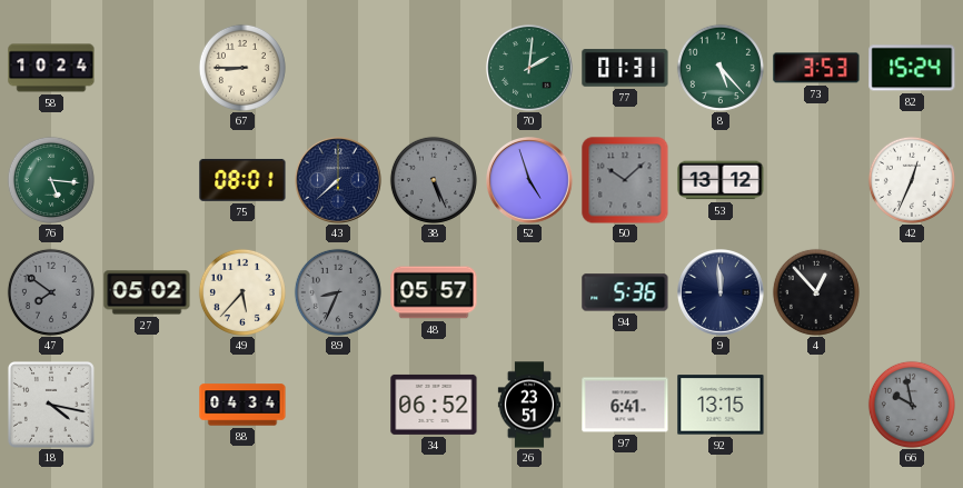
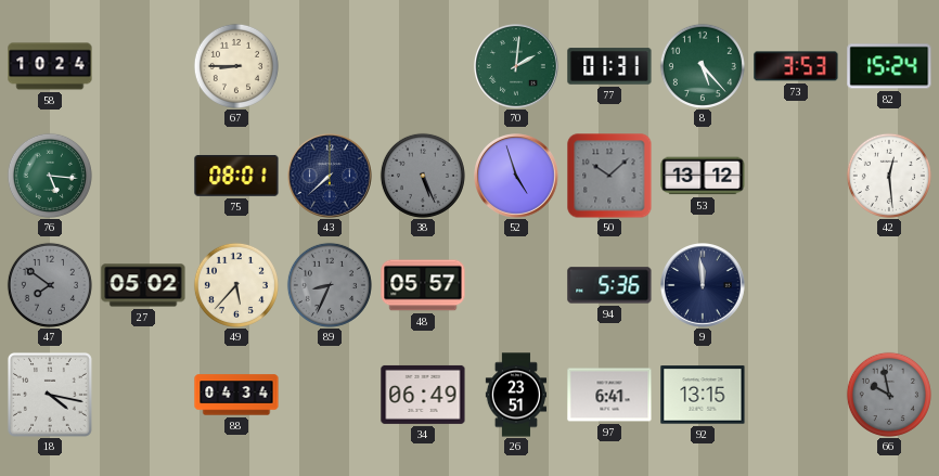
42: 12:34 -> 12:29 (889, 176)
4: 12:53 -> none (816, 292)
34: 06:52 -> 06:49 (423, 395)
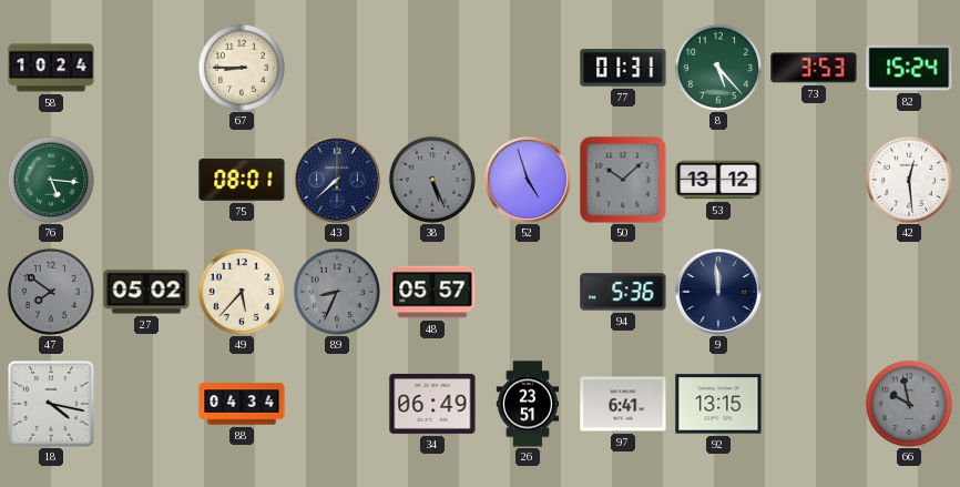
70: 2:01 -> none (517, 67)
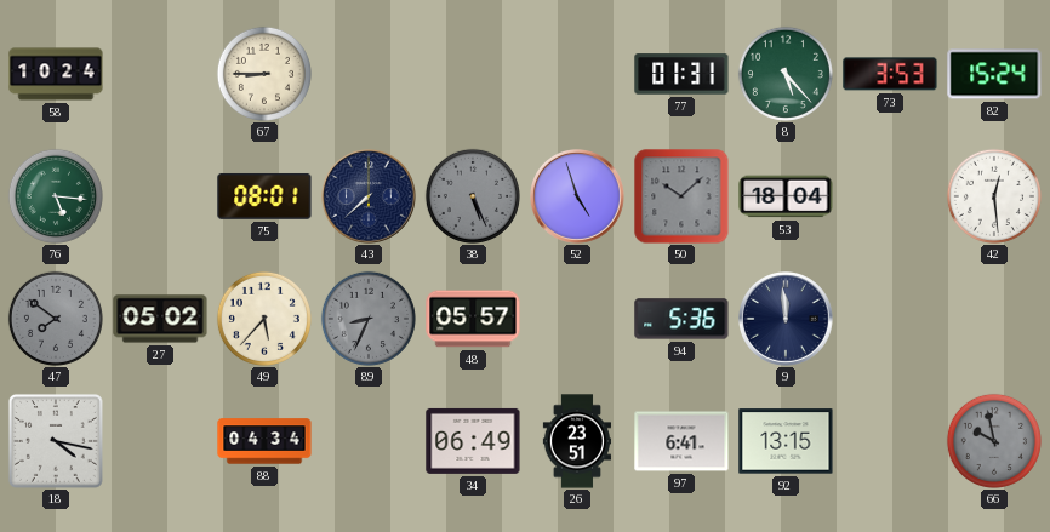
53: 13:12 -> 18:04 (786, 196)
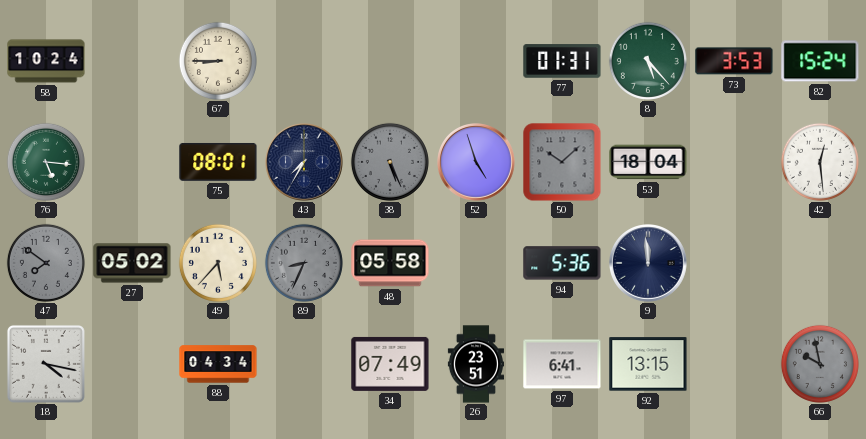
43: 7:38 -> 7:35 (305, 163)
48: 05:57 -> 05:58 (390, 263)
34: 06:49 -> 07:49 (390, 364)
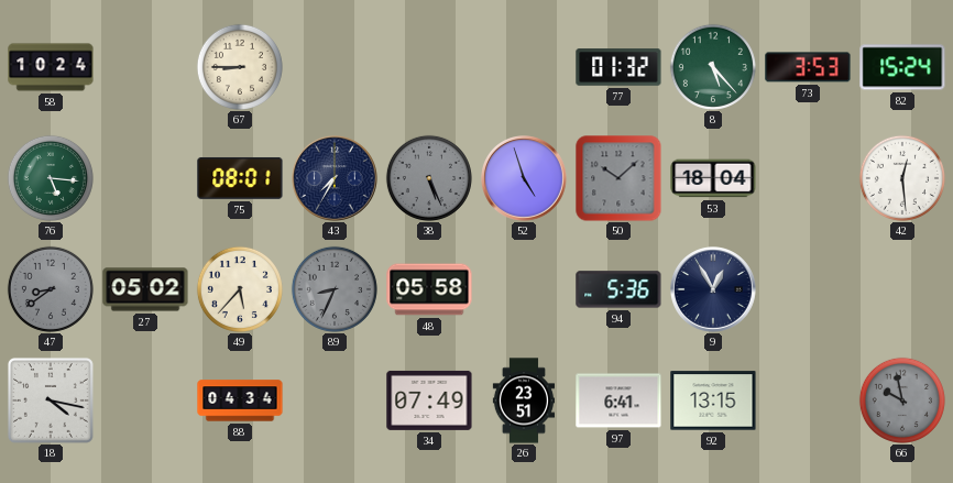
77: 01:31 -> 01:32 (618, 67)
47: 7:51 -> 8:39 (51, 289)
9: 11:59 -> 12:55 (714, 290)
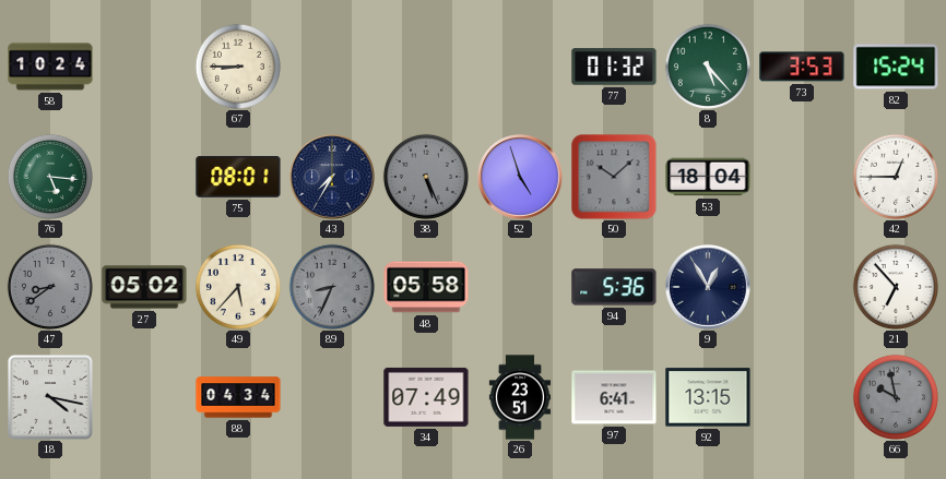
42: 12:29 -> 12:45 (896, 177)
21: none -> 6:53 (896, 287)
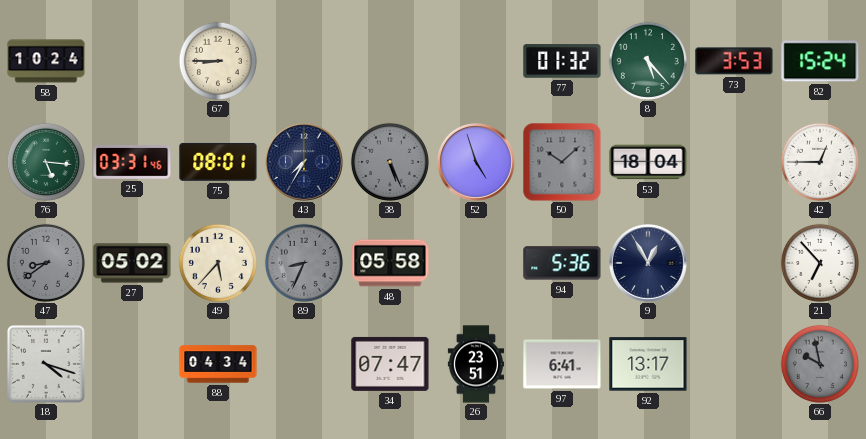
25: none -> 03:31 (132, 162)
18: 4:17 -> 4:18 (46, 364)
34: 07:49 -> 07:47 (390, 364)
92: 13:15 -> 13:17 (648, 364)
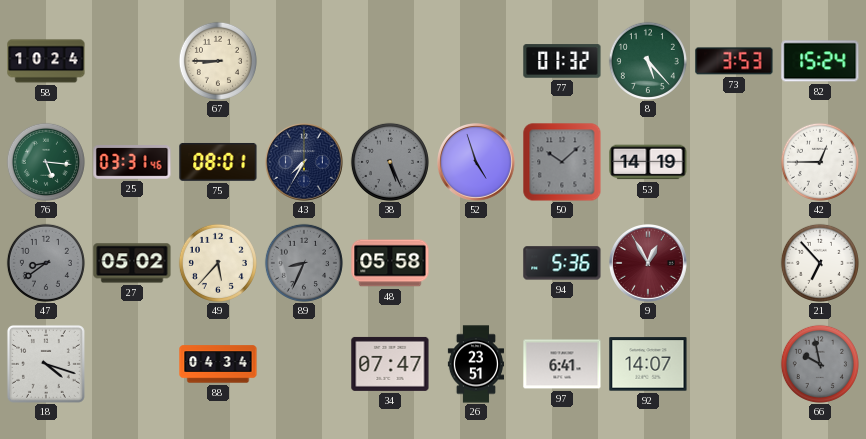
53: 18:04 -> 14:19 (648, 162)
9 dial: navy -> burgundy (649, 264)
92: 13:17 -> 14:07 (648, 364)
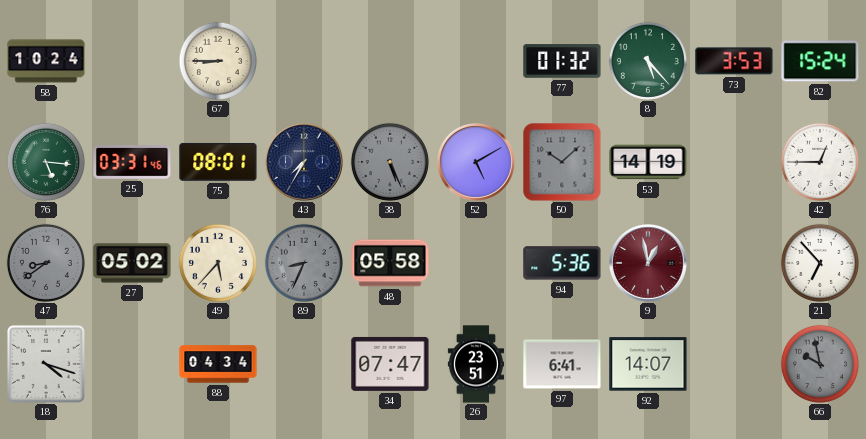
52: 4:57 -> 5:10 (477, 163)
9: 12:55 -> 12:58 (649, 264)
